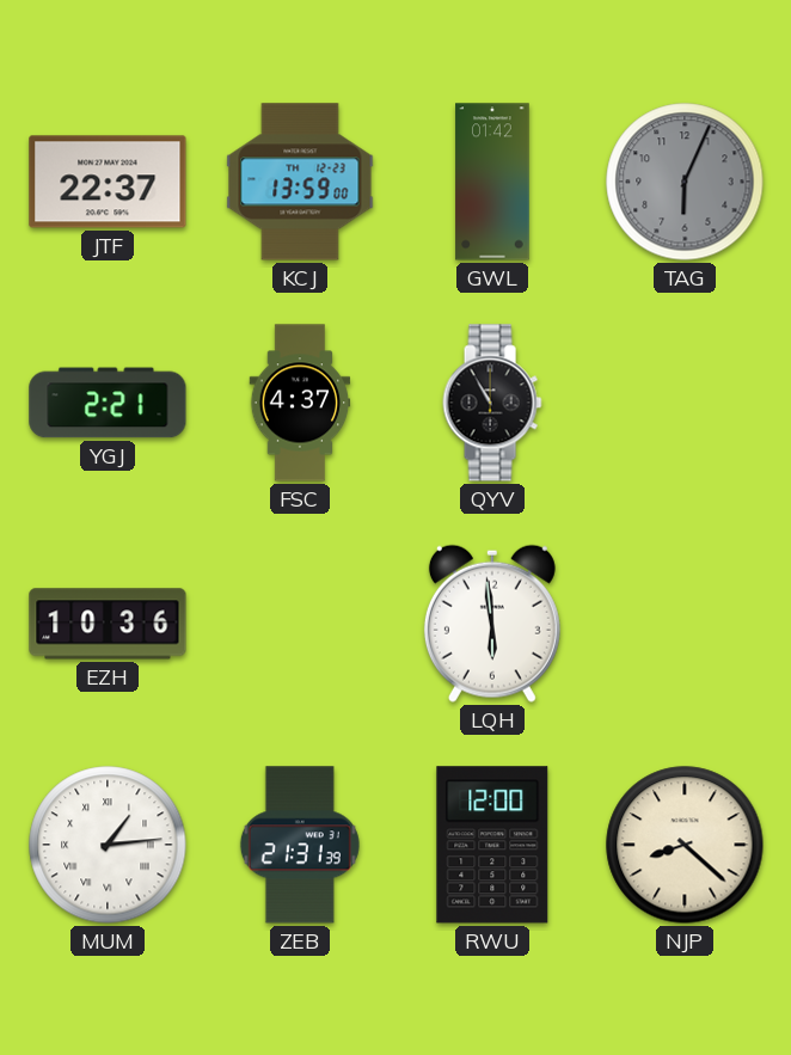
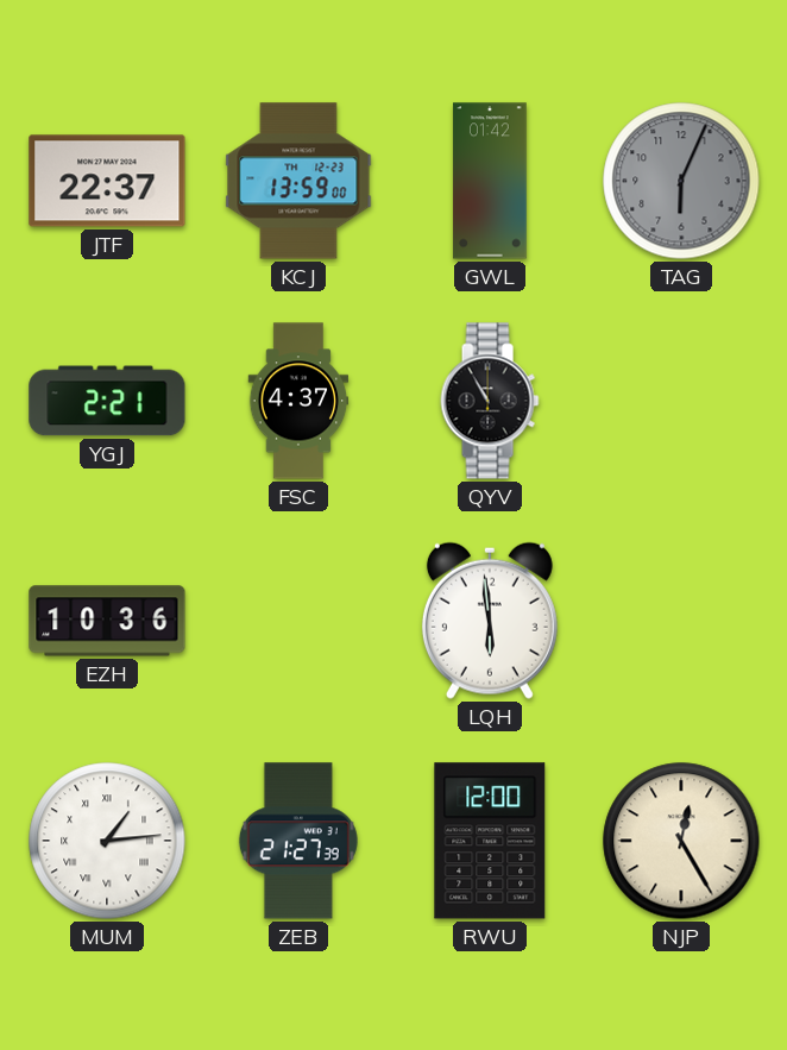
ZEB: 21:31 -> 21:27 (298, 841)
NJP: 8:22 -> 12:25 (681, 841)
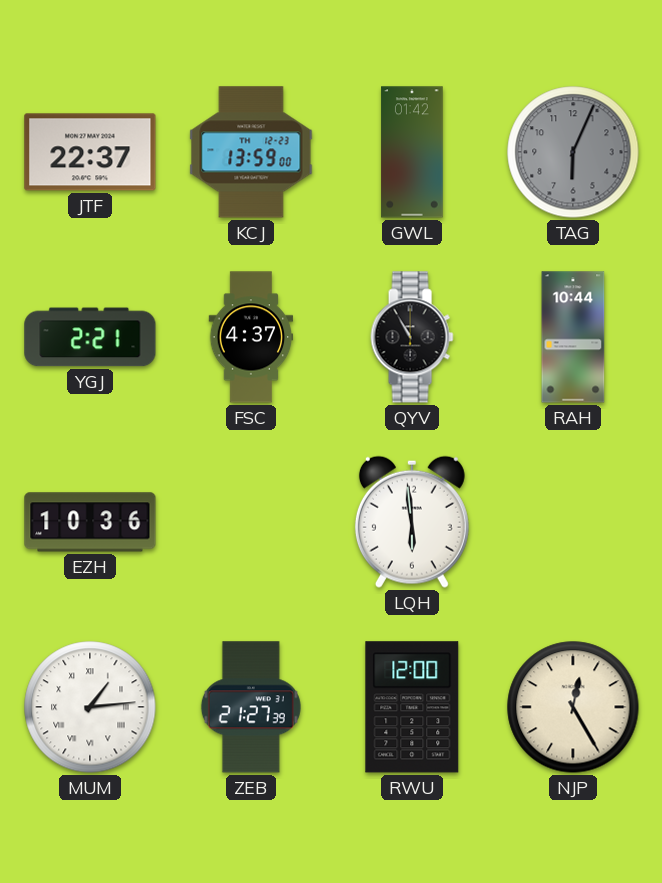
RAH: none -> 10:44 (573, 337)
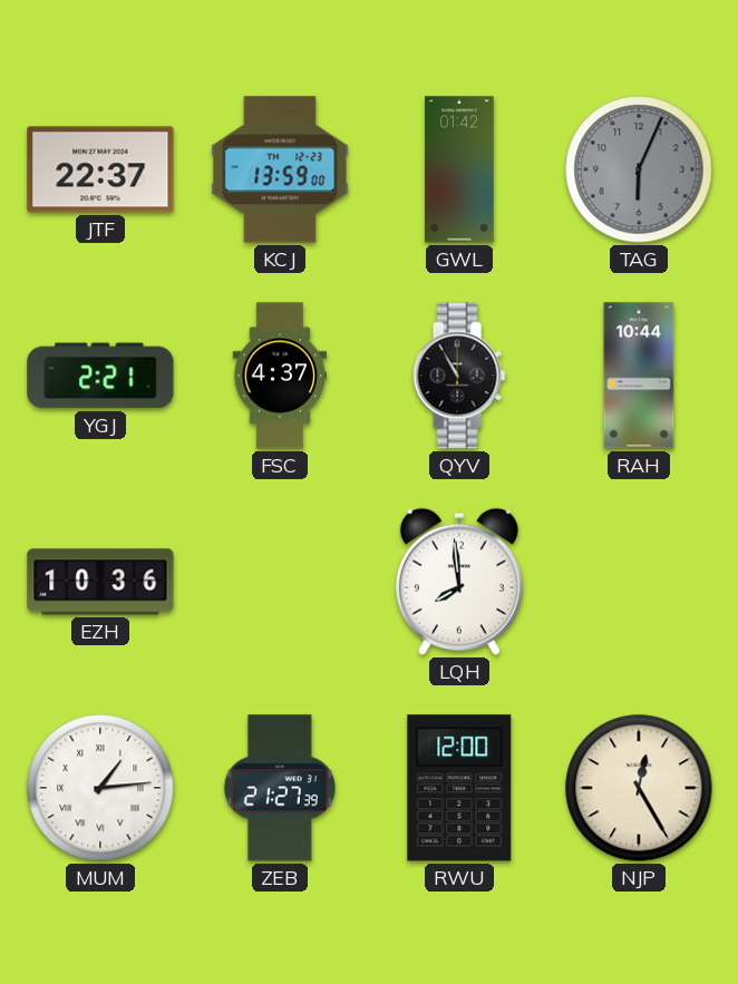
LQH: 5:59 -> 7:59 (459, 582)
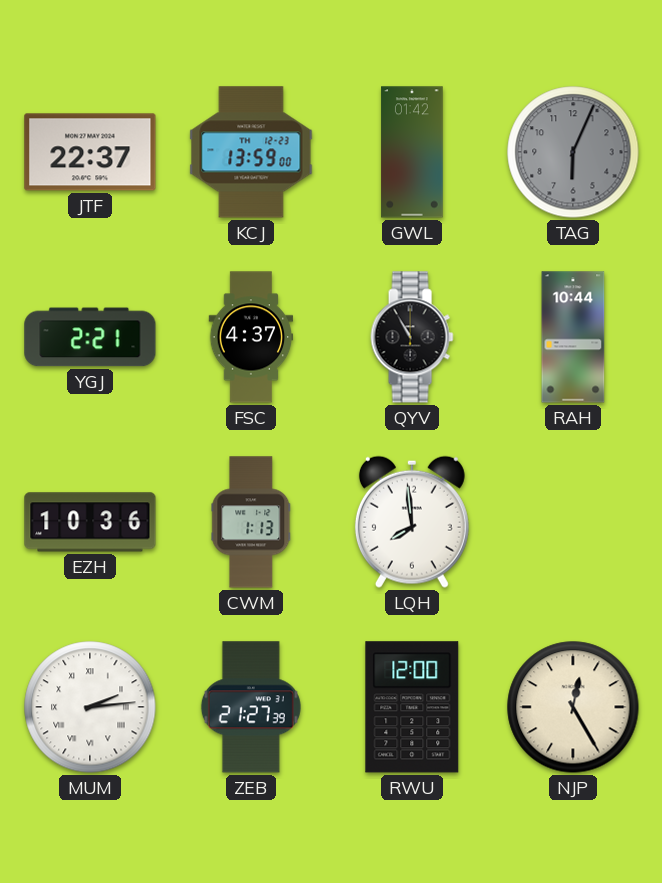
CWM: none -> 1:13 (251, 522)
MUM: 1:14 -> 2:14 (90, 707)
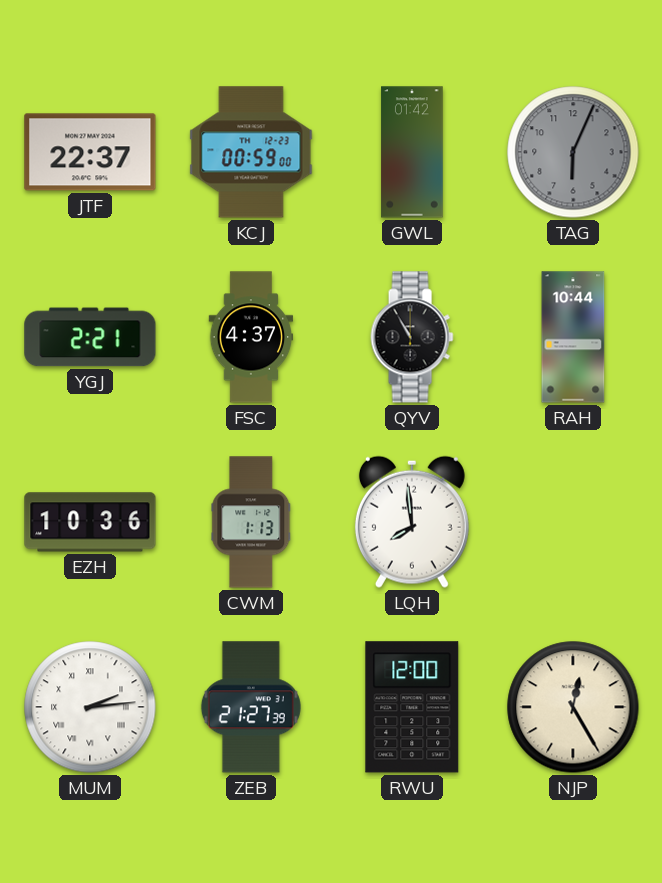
KCJ: 13:59 -> 00:59 (251, 152)
